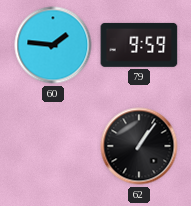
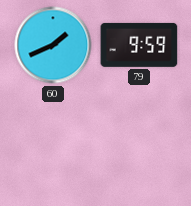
60: 1:46 -> 1:41 (53, 45)
62: 1:06 -> none (139, 146)
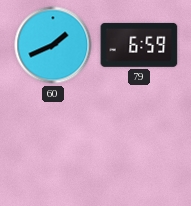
79: 9:59 -> 6:59 (139, 45)
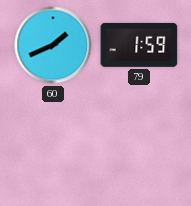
79: 6:59 -> 1:59 (139, 45)
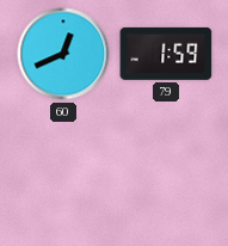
60: 1:41 -> 12:41 (63, 54)
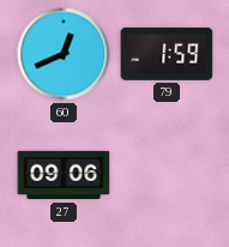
27: none -> 09:06 (64, 175)
